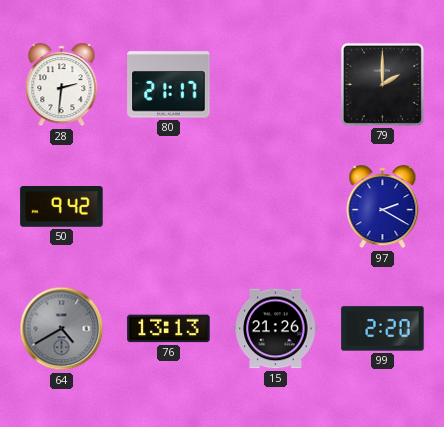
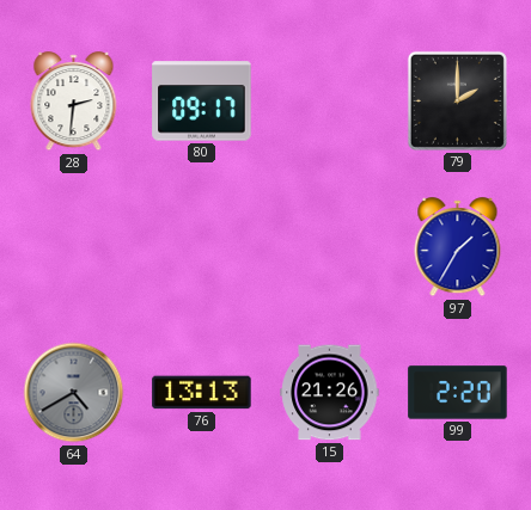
80: 21:17 -> 09:17 (202, 102)
50: 9:42 -> none (62, 207)
97: 2:20 -> 1:35 (458, 247)
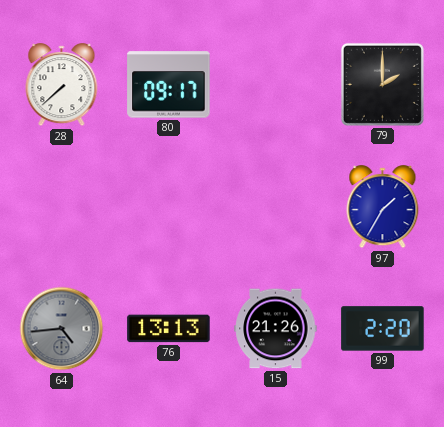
28: 2:31 -> 7:38 (62, 85)
64: 4:40 -> 4:44 (62, 329)
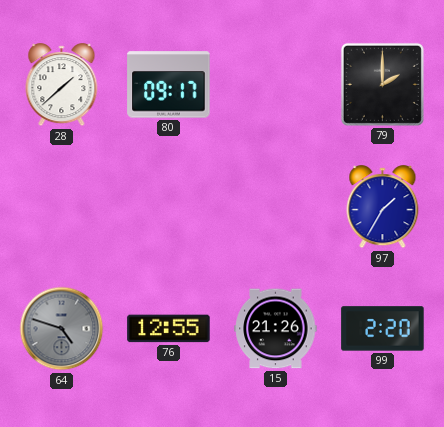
28: 7:38 -> 1:38 (62, 85)
64: 4:44 -> 4:48 (62, 329)
76: 13:13 -> 12:55 (169, 329)
